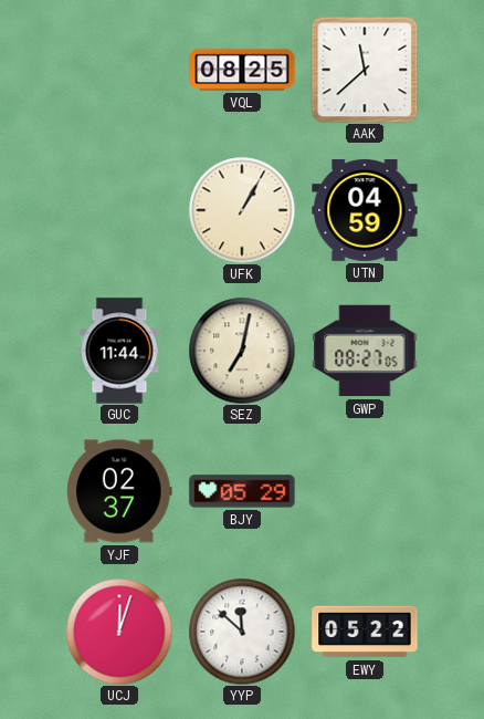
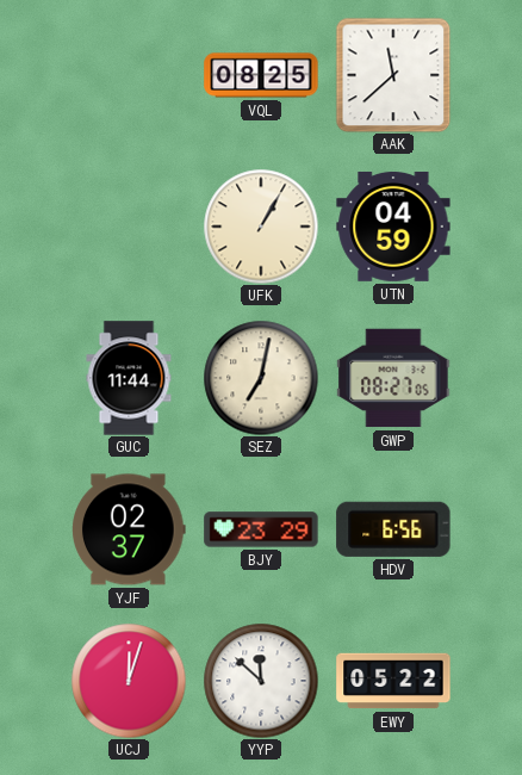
BJY: 05:29 -> 23:29 (261, 529)
HDV: none -> 6:56 (393, 529)
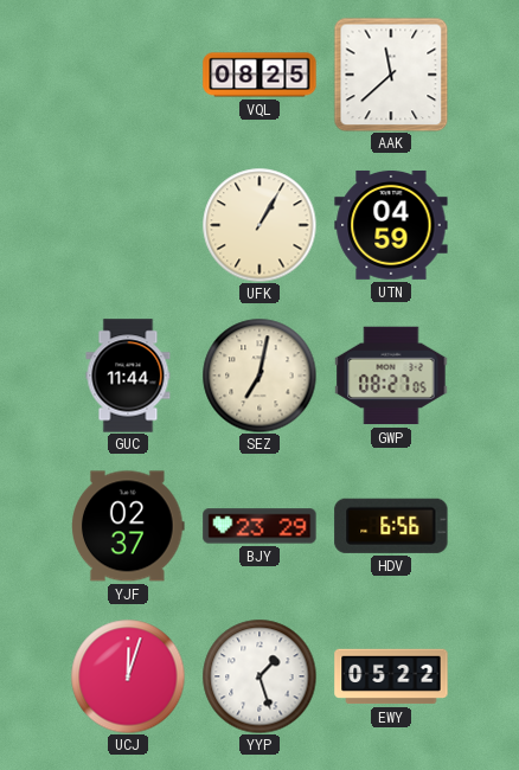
YYP: 11:52 -> 1:27 (259, 676)
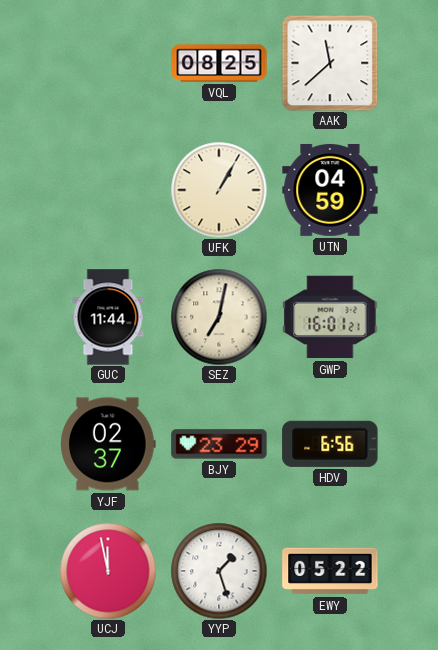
GWP: 08:27 -> 16:01 (330, 317)
UCJ: 12:03 -> 11:58 (108, 571)
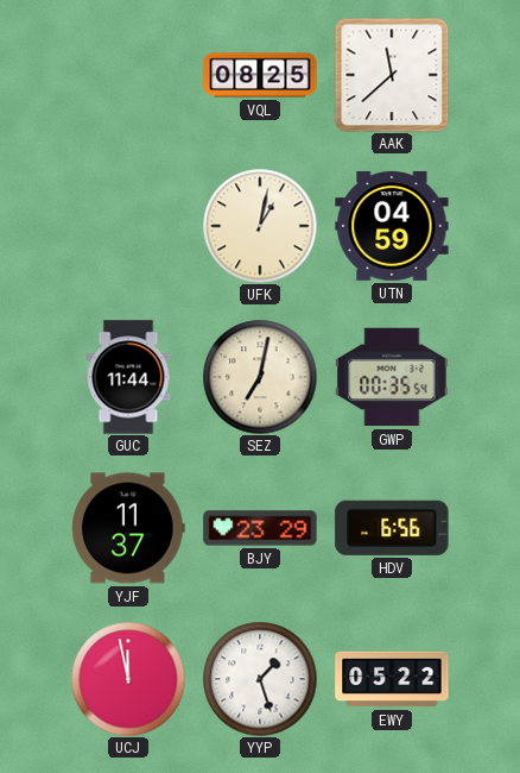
UFK: 1:05 -> 1:02 (260, 226)
GWP: 16:01 -> 00:35 (392, 377)
YJF: 02:37 -> 11:37 (128, 528)
